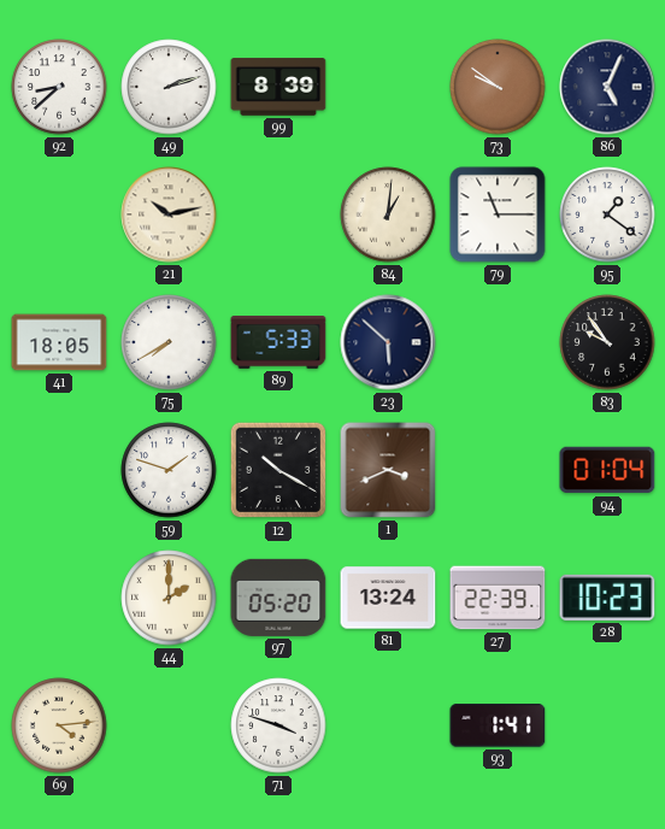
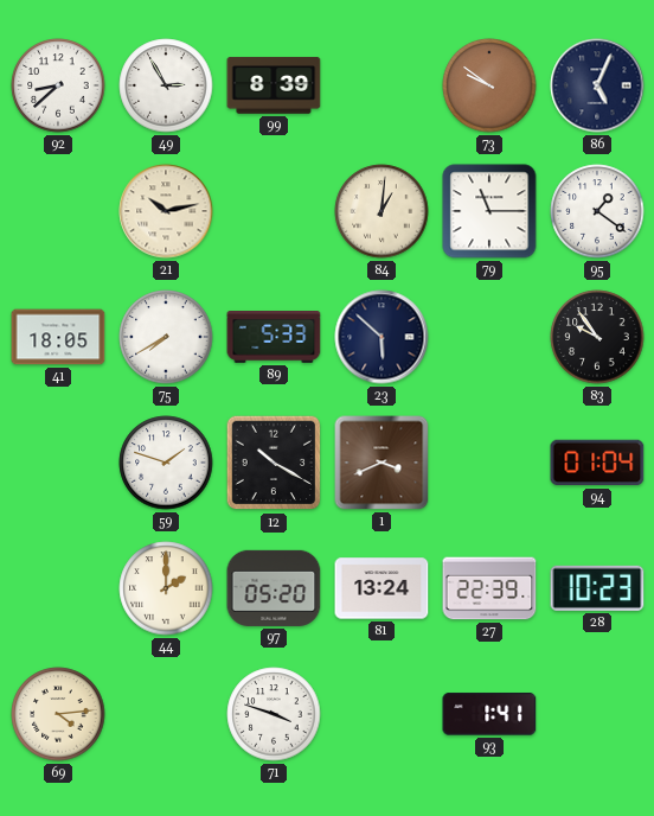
49: 2:12 -> 2:55 (166, 85)
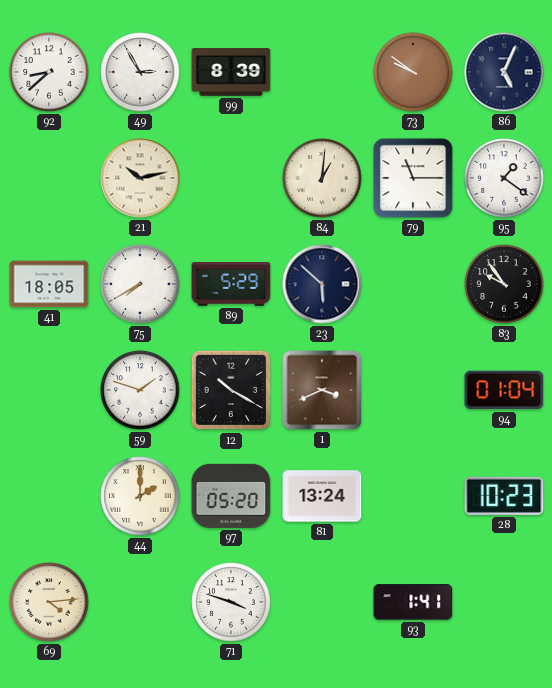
89: 5:33 -> 5:29 (231, 285)
27: 22:39 -> none (489, 588)
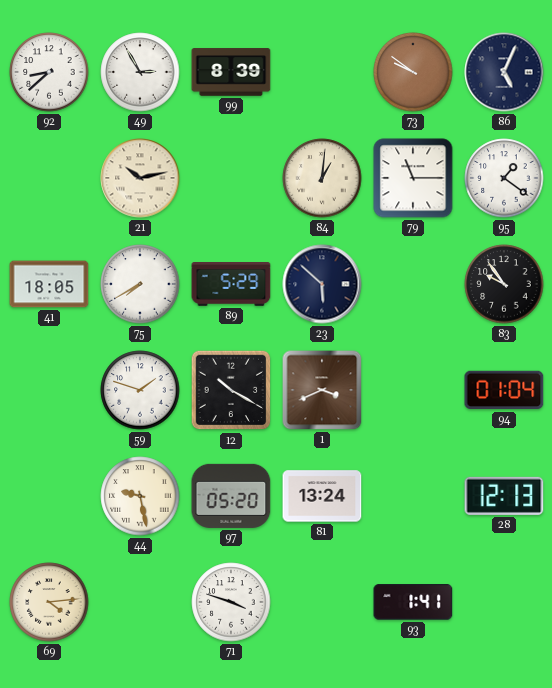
44: 2:00 -> 9:28 (140, 496)
28: 10:23 -> 12:13 (504, 496)
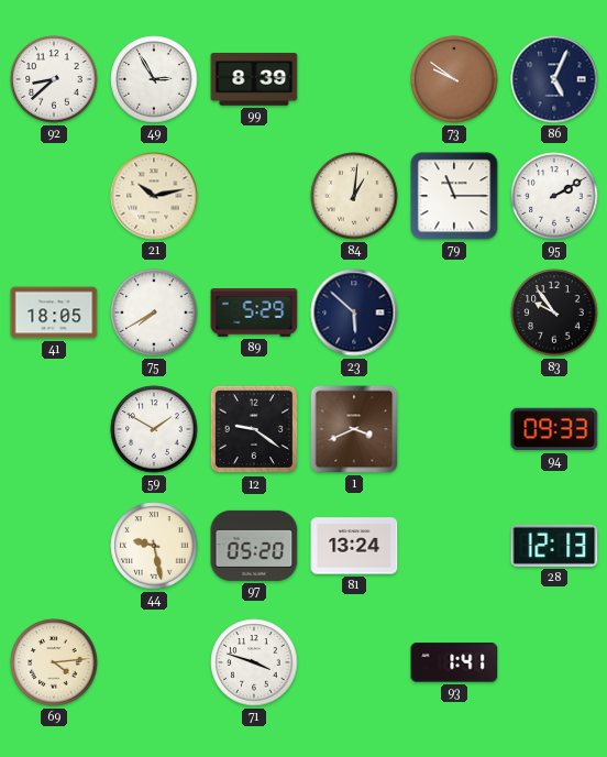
95: 1:21 -> 2:10 (554, 196)
59: 1:48 -> 1:50 (154, 429)
12: 10:20 -> 9:21 (254, 429)
94: 01:04 -> 09:33 (554, 429)
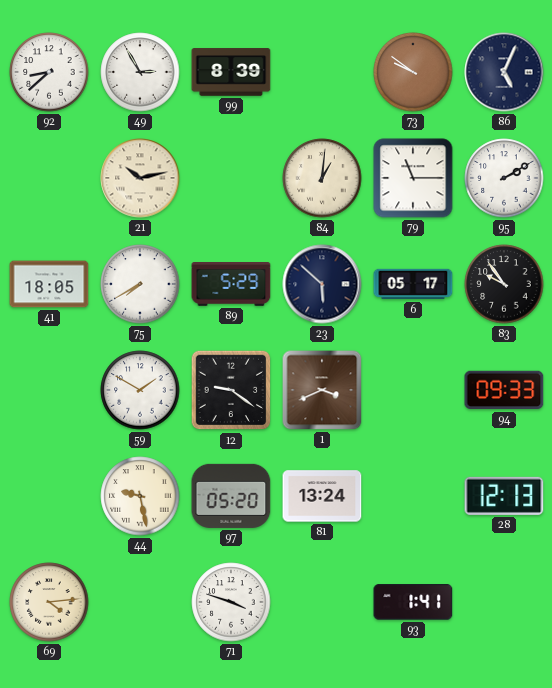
6: none -> 05:17 (413, 284)
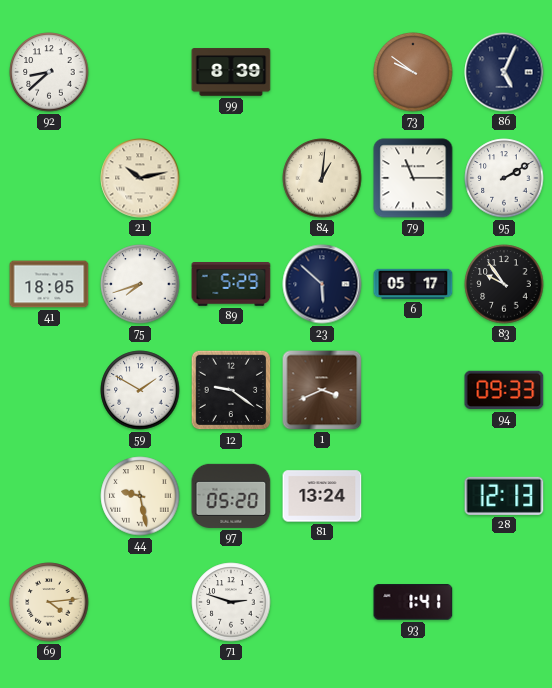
49: 2:55 -> none (140, 72)
75: 7:40 -> 7:42 (140, 284)
71: 3:48 -> 2:48 (231, 602)
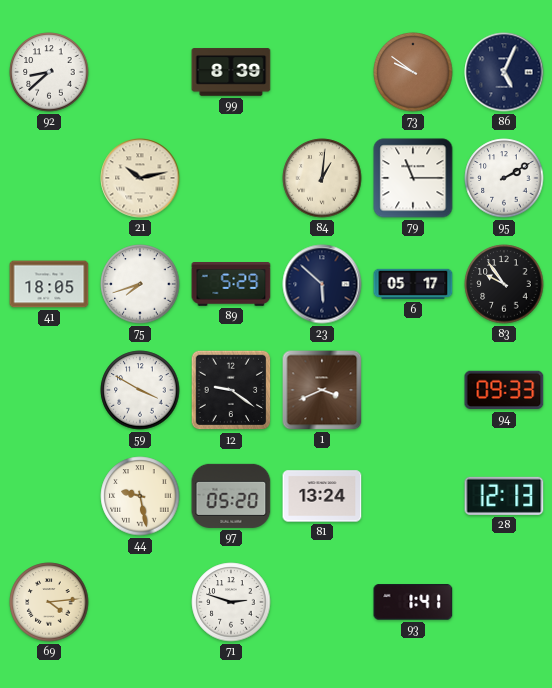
59: 1:50 -> 3:50 (140, 390)
